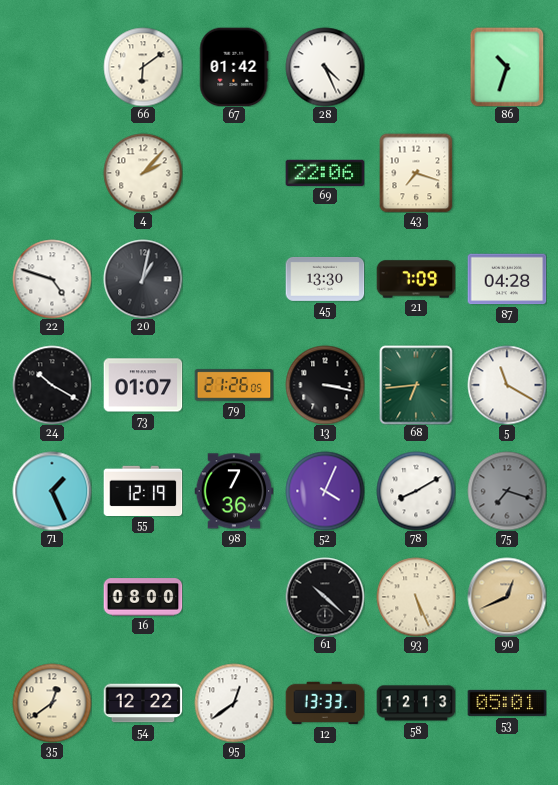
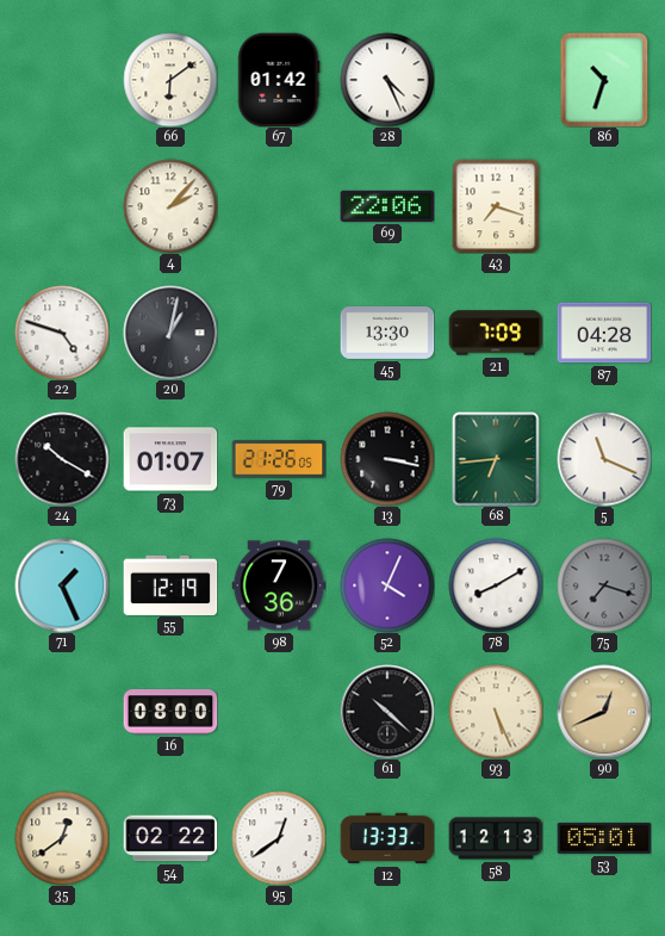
5: 11:20 -> 11:19 (604, 459)
54: 12:22 -> 02:22 (170, 838)
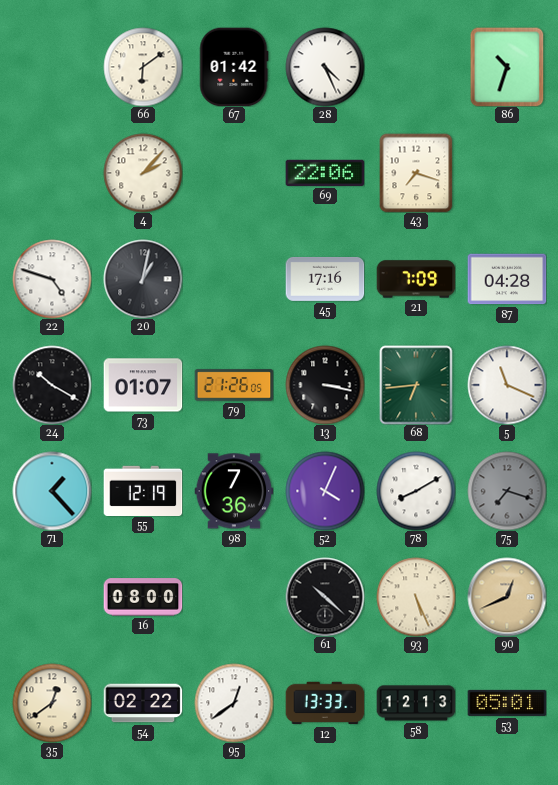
45: 13:30 -> 17:16 (325, 279)
71: 1:26 -> 1:23 (52, 491)
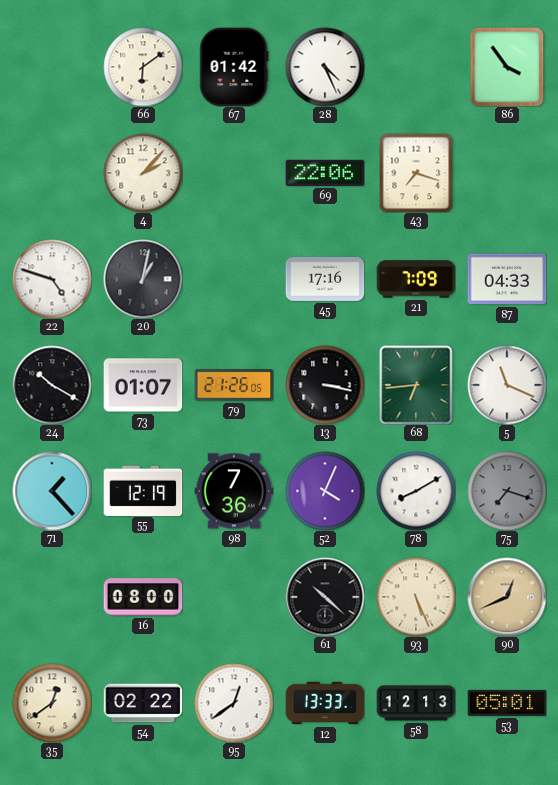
86: 10:33 -> 3:54 (507, 67)
87: 04:28 -> 04:33 (507, 279)
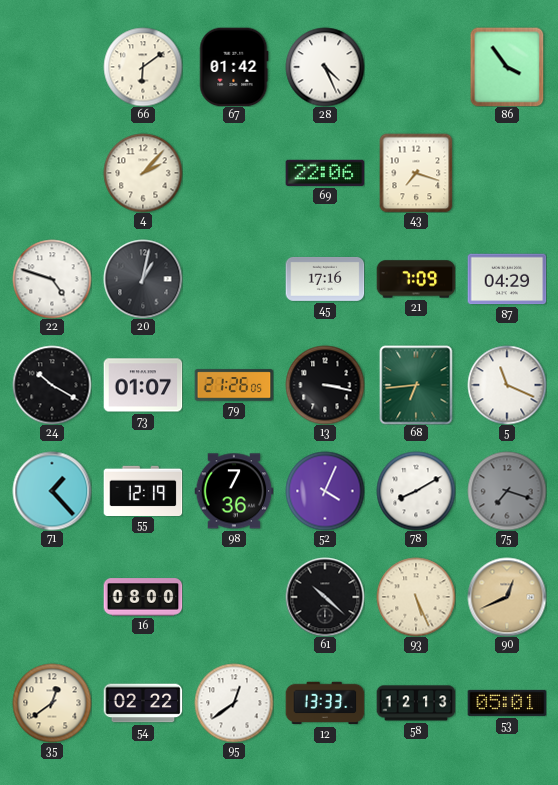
87: 04:33 -> 04:29 (507, 279)
